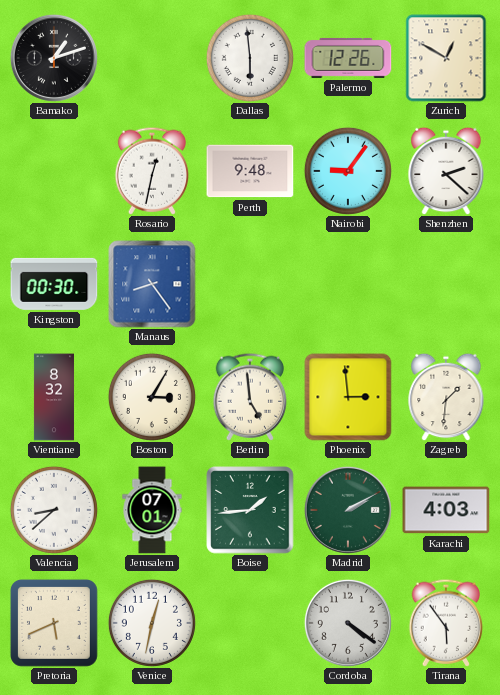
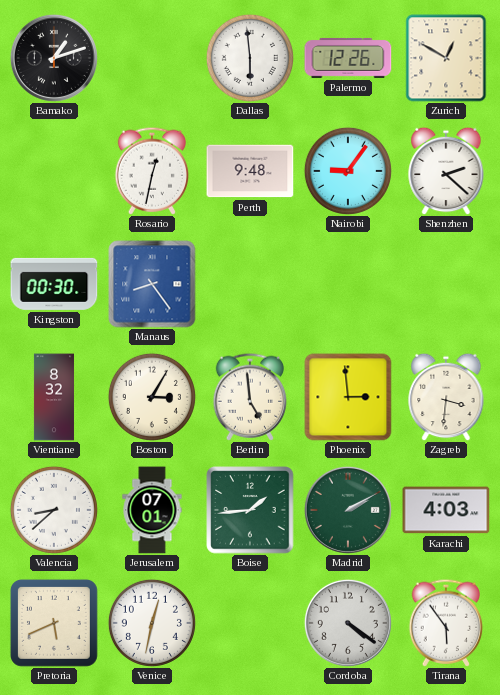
Zagreb: 1:31 -> 3:31 (446, 397)
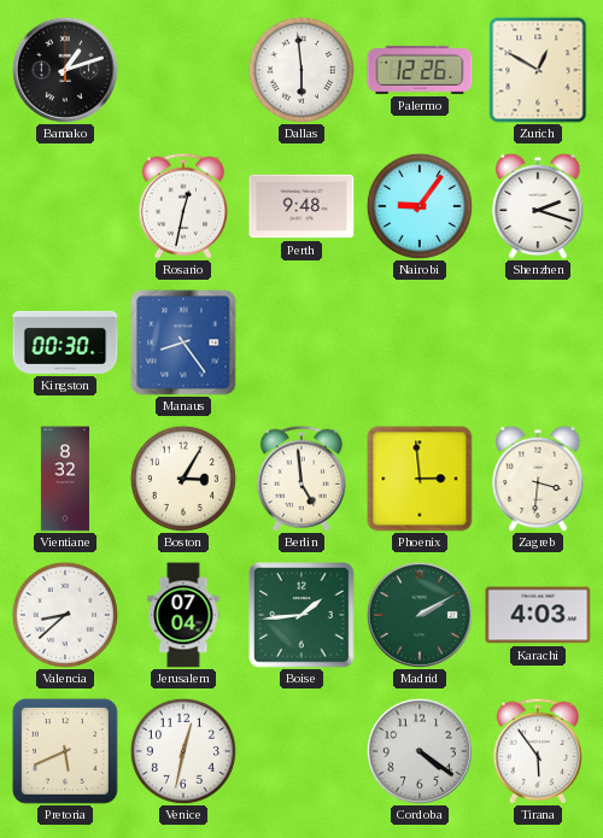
Shenzhen: 2:22 -> 2:18 (538, 206)
Jerusalem: 07:01 -> 07:04 (183, 615)
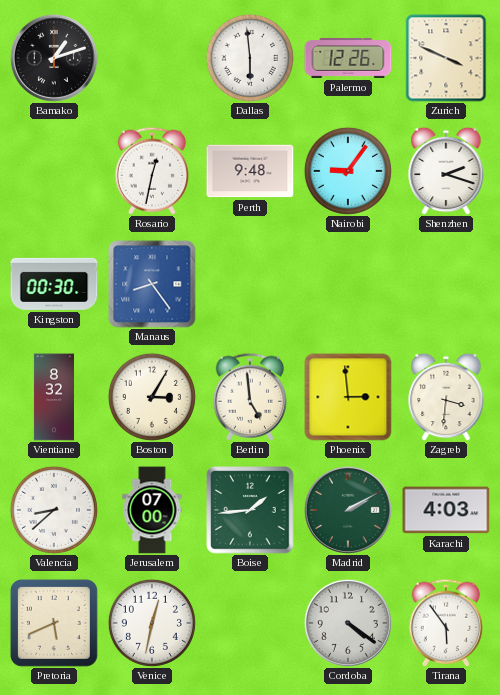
Zurich: 12:50 -> 3:49 (446, 58)
Jerusalem: 07:04 -> 07:00 (152, 510)
